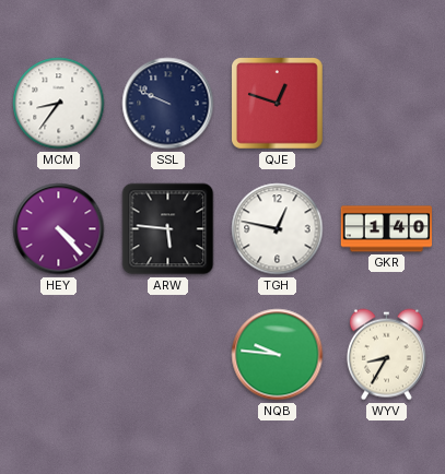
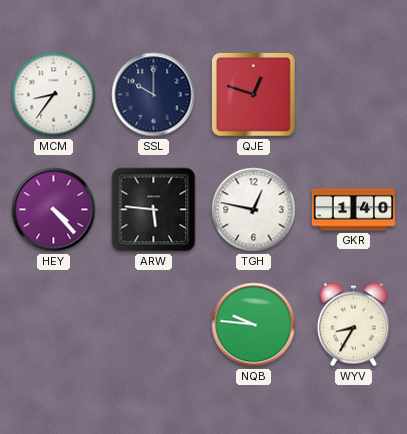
SSL: 9:49 -> 10:00 (154, 95)
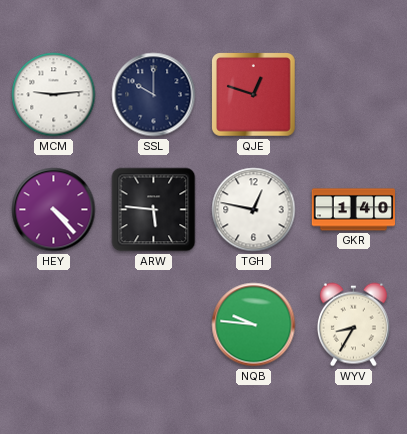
MCM: 8:36 -> 9:14 (54, 95)
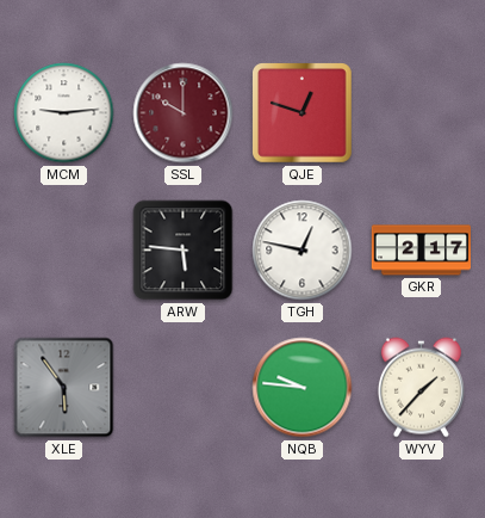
SSL dial: navy -> burgundy (184, 113)
HEY: 4:23 -> none (54, 210)
GKR: 1:40 -> 2:17 (421, 251)
XLE: none -> 5:54 (64, 388)
WYV: 8:35 -> 1:37 (421, 388)
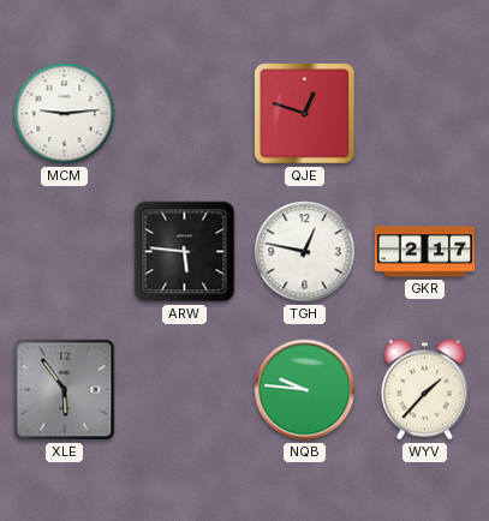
SSL: 10:00 -> none (184, 113)
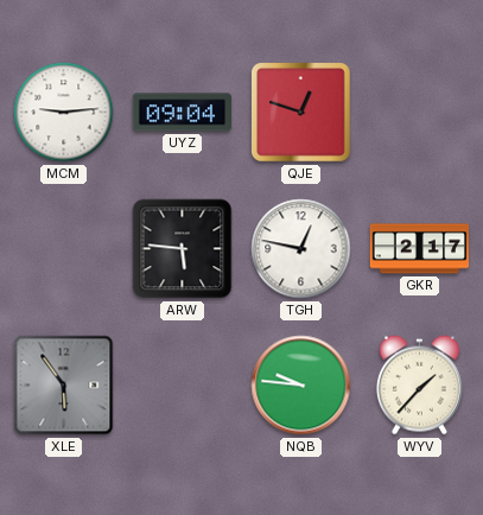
UYZ: none -> 09:04 (182, 113)
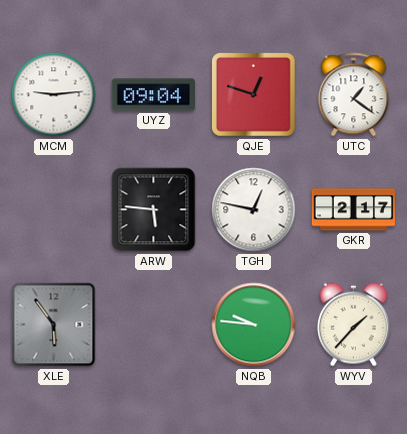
UTC: none -> 1:21 (354, 95)
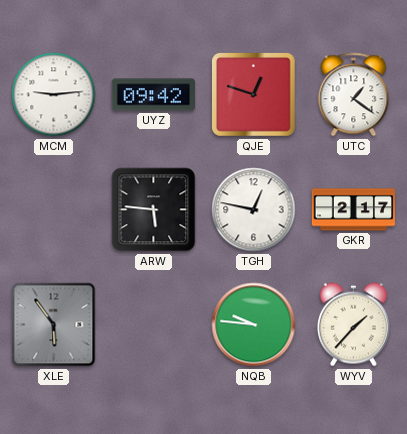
UYZ: 09:04 -> 09:42 (153, 95)
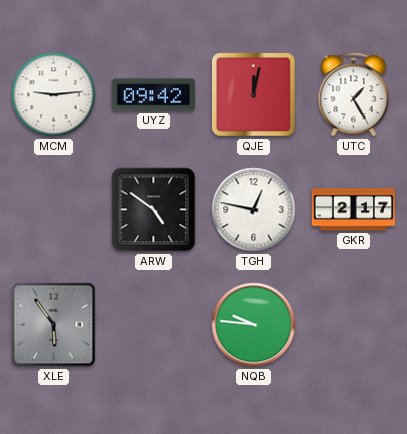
QJE: 12:48 -> 12:02 (254, 95)
UTC: 1:21 -> 1:25 (354, 95)
ARW: 5:46 -> 4:51 (154, 210)
WYV: 1:37 -> none (353, 325)
